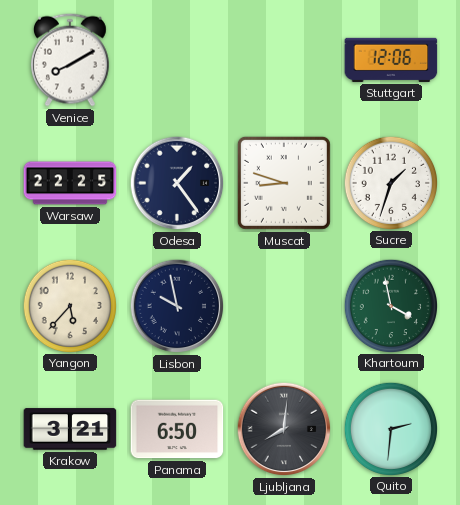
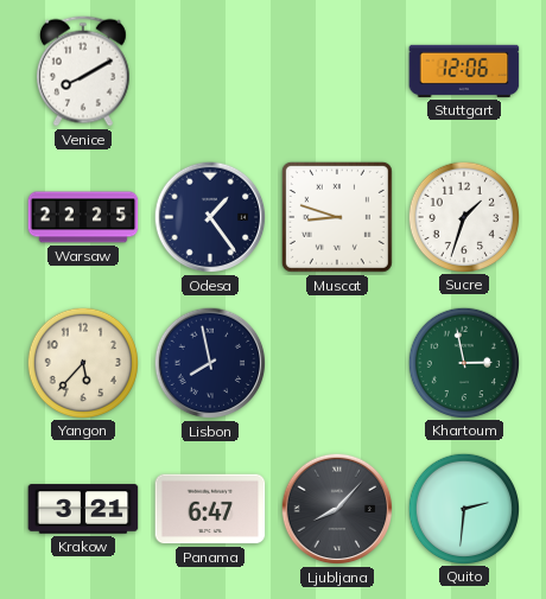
Lisbon: 9:58 -> 7:58 (210, 363)
Khartoum: 3:58 -> 2:58 (463, 362)
Panama: 6:50 -> 6:47 (210, 509)
Ljubljana: 8:01 -> 8:07 (337, 509)
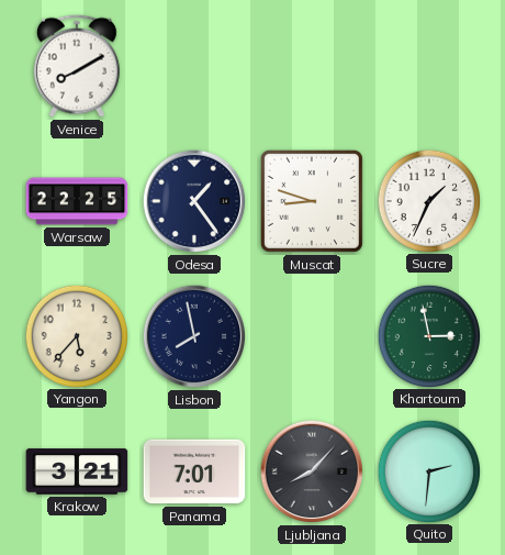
Stuttgart: 12:06 -> none (464, 71)
Sucre: 1:33 -> 1:34 (428, 200)
Panama: 6:47 -> 7:01 (194, 471)
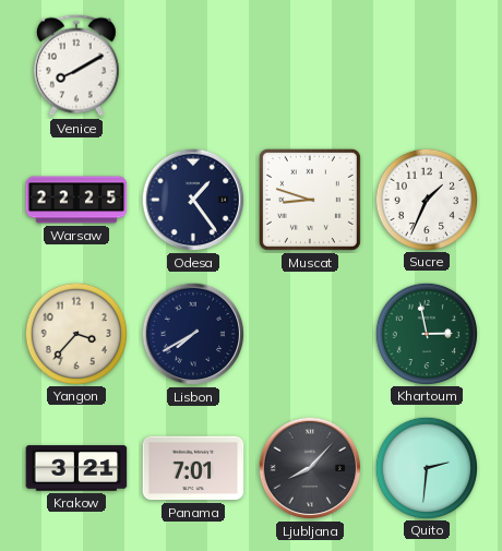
Yangon: 5:37 -> 3:37 (75, 333)
Lisbon: 7:58 -> 7:40 (193, 334)
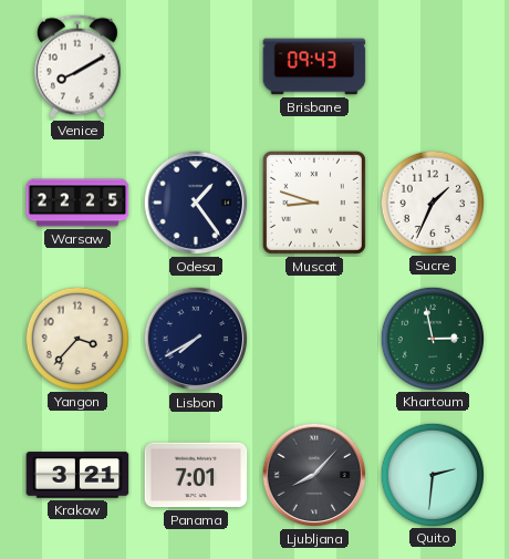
Brisbane: none -> 09:43 (314, 66)
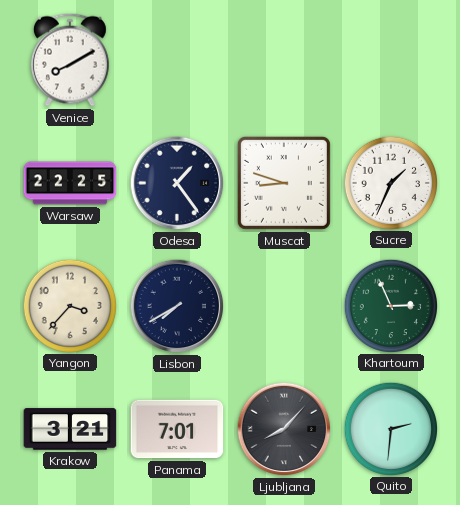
Brisbane: 09:43 -> none (314, 66)
Khartoum: 2:58 -> 2:56 (390, 305)
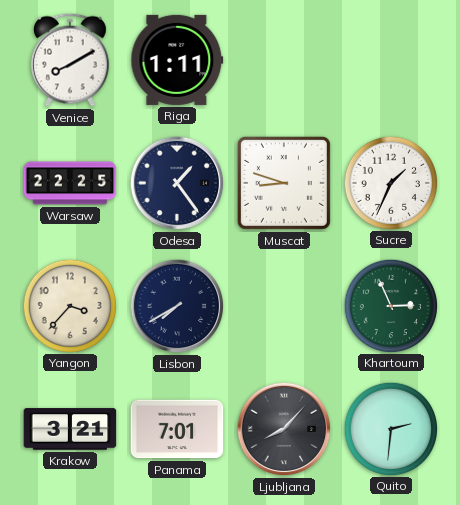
Riga: none -> 1:11 (177, 60)
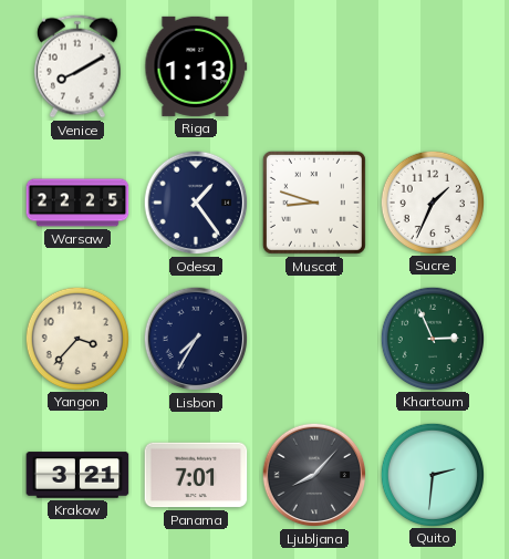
Riga: 1:11 -> 1:13 (196, 66)
Lisbon: 7:40 -> 7:35 (196, 339)
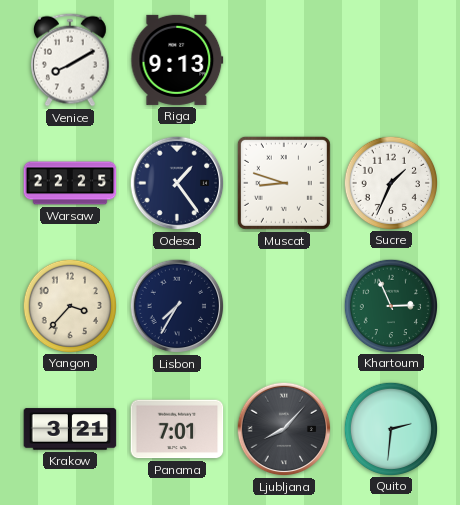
Riga: 1:13 -> 9:13 (177, 60)
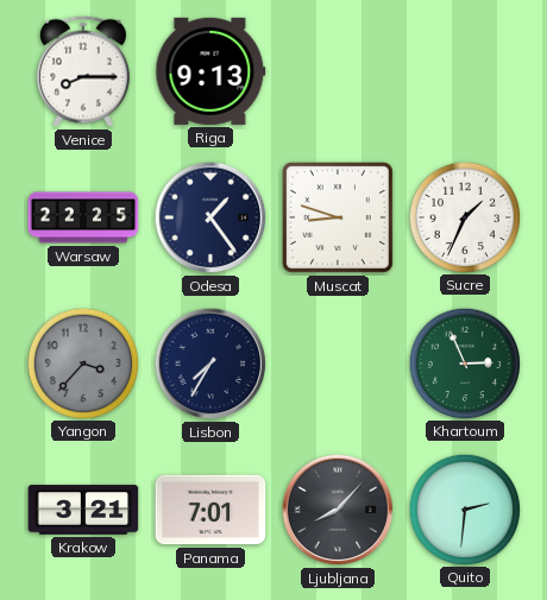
Venice: 8:10 -> 8:15 (83, 71)
Yangon dial: cream -> grey (82, 362)
